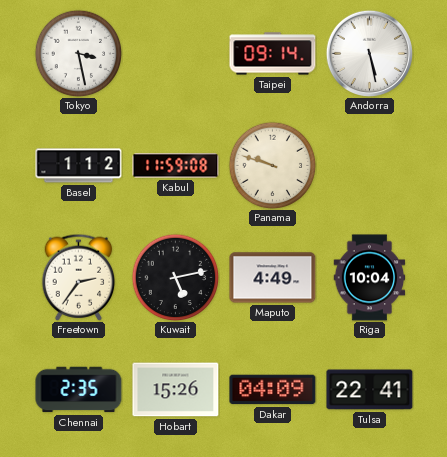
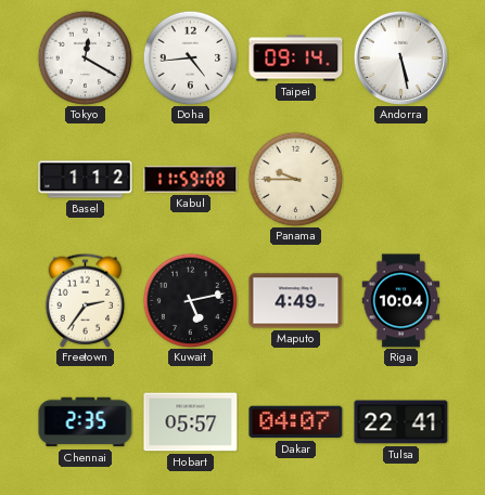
Tokyo: 3:28 -> 12:20 (85, 57)
Doha: none -> 4:44 (190, 57)
Panama: 9:48 -> 9:45 (295, 179)
Hobart: 15:26 -> 05:57 (191, 422)
Dakar: 04:09 -> 04:07 (296, 422)
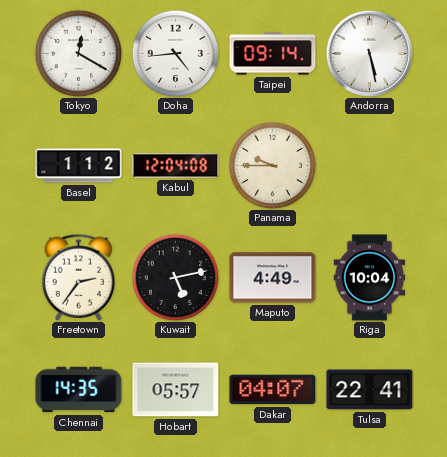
Kabul: 11:59 -> 12:04 (176, 166)
Chennai: 2:35 -> 14:35 (79, 390)
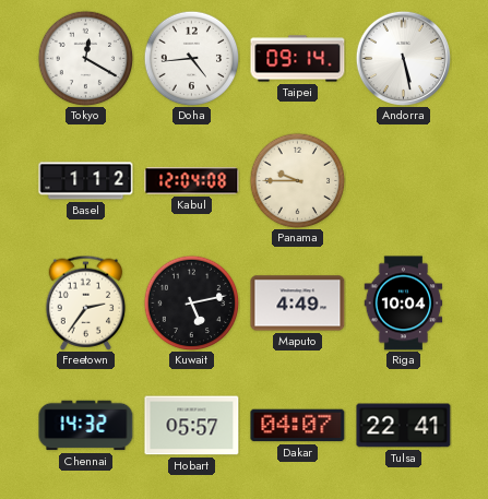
Chennai: 14:35 -> 14:32 (86, 426)
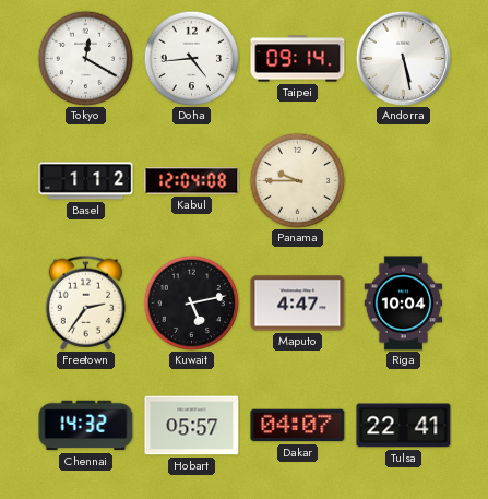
Maputo: 4:49 -> 4:47 (298, 304)
